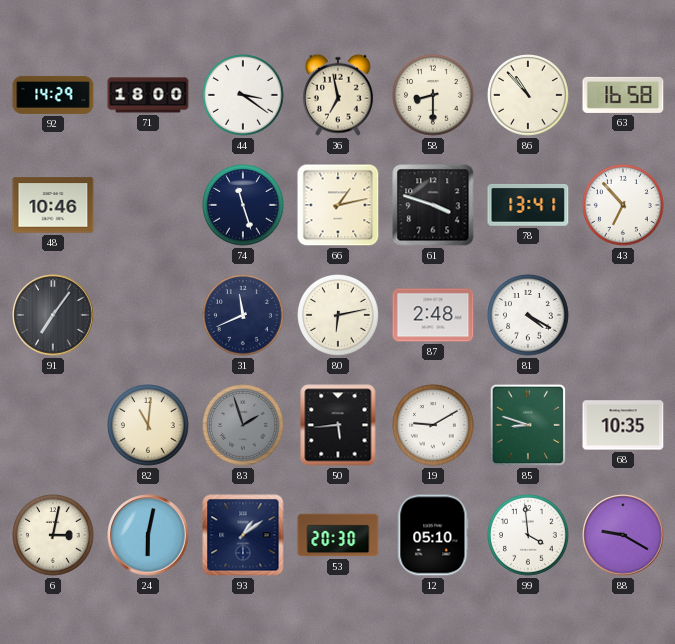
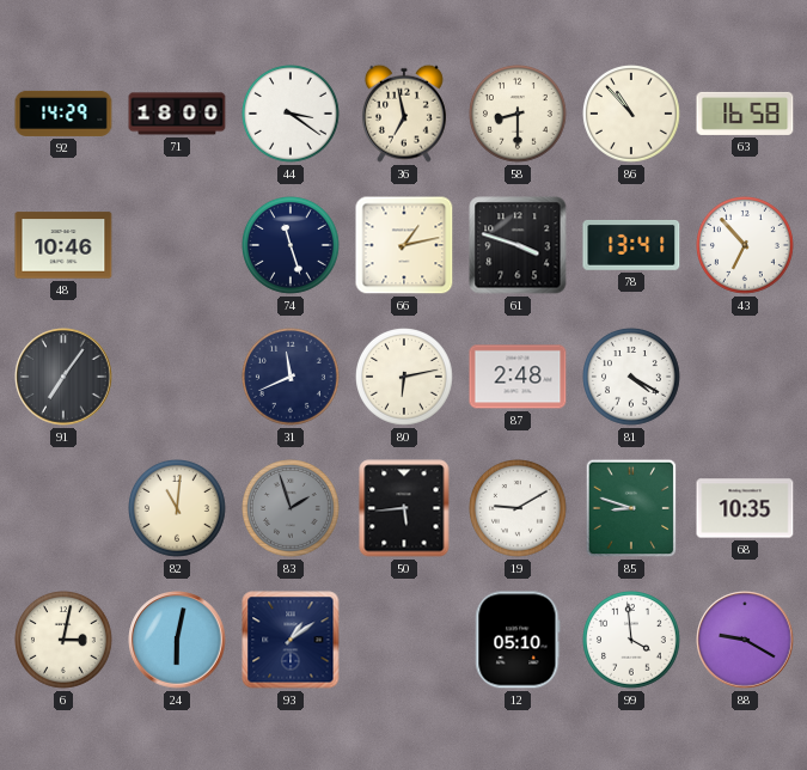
53: 20:30 -> none (338, 535)
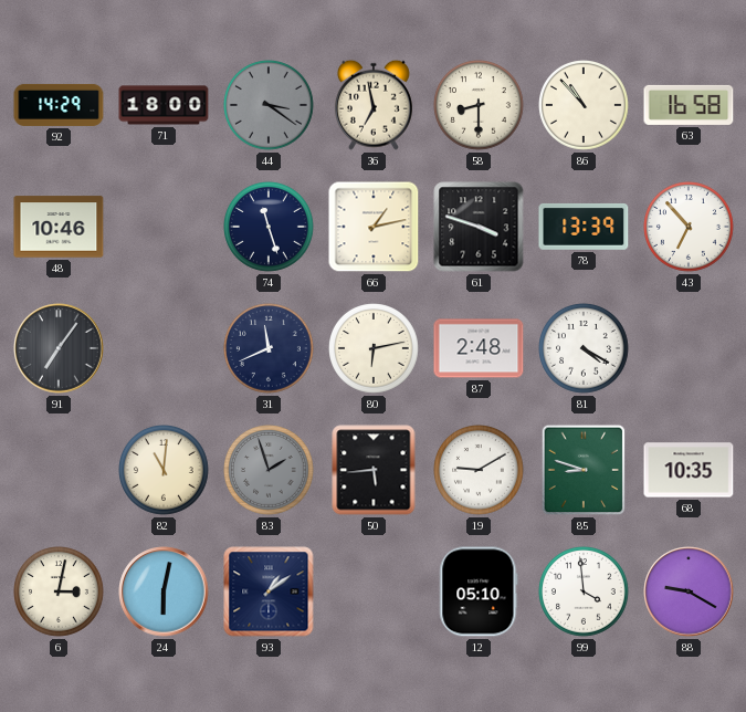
44 dial: white -> grey (270, 106)
78: 13:41 -> 13:39 (584, 227)
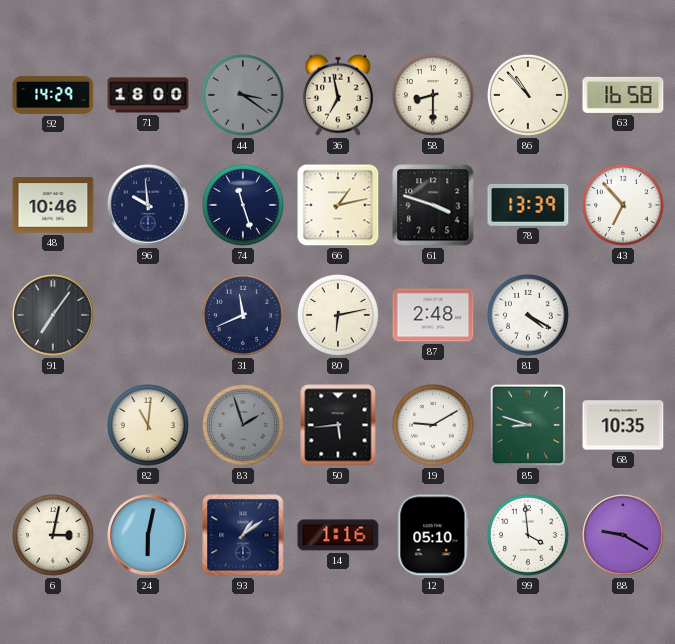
96: none -> 9:59 (148, 205)
14: none -> 1:16 (338, 535)
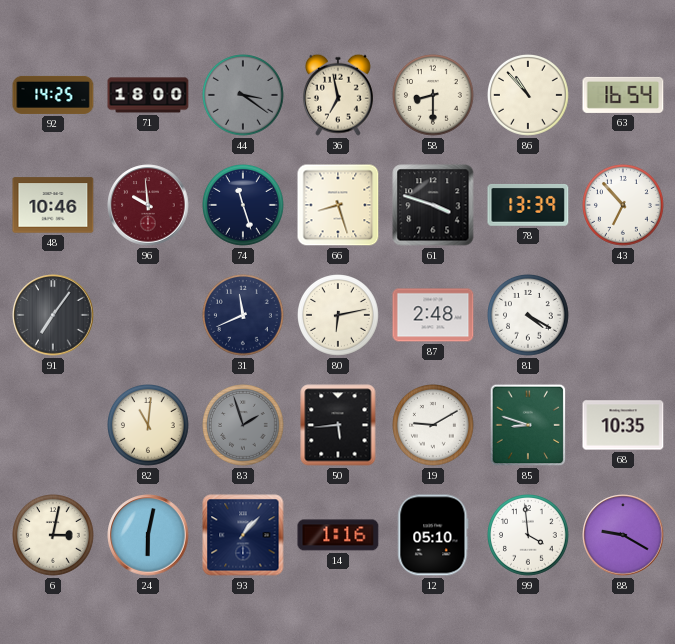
92: 14:29 -> 14:25 (53, 95)
63: 16:58 -> 16:54 (623, 95)
96 dial: navy -> burgundy (148, 205)
66: 1:13 -> 8:27 (338, 205)
93: 1:09 -> 1:07 (243, 535)
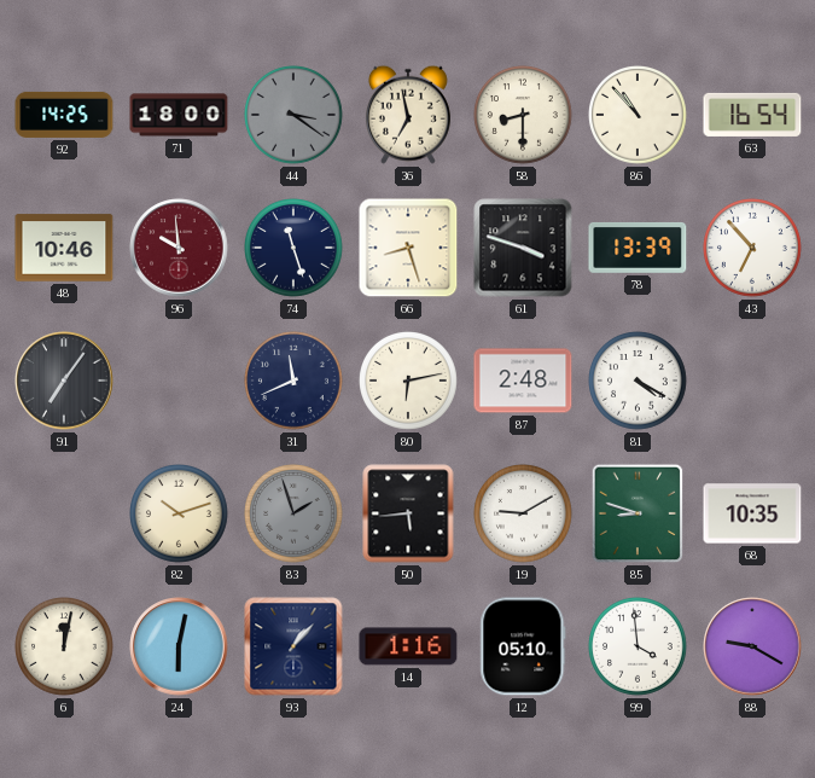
82: 11:01 -> 10:12 (180, 515)
6: 3:02 -> 12:02 (65, 648)
